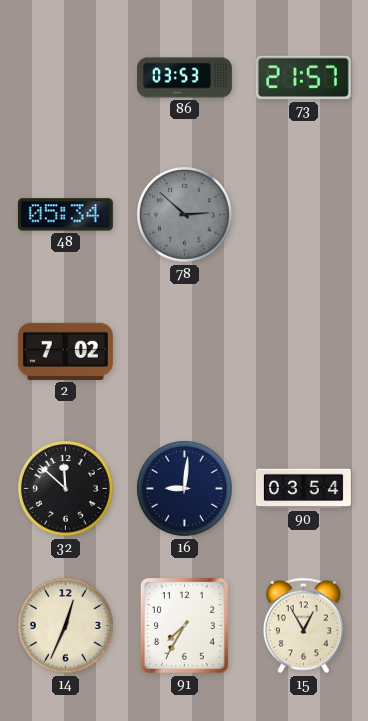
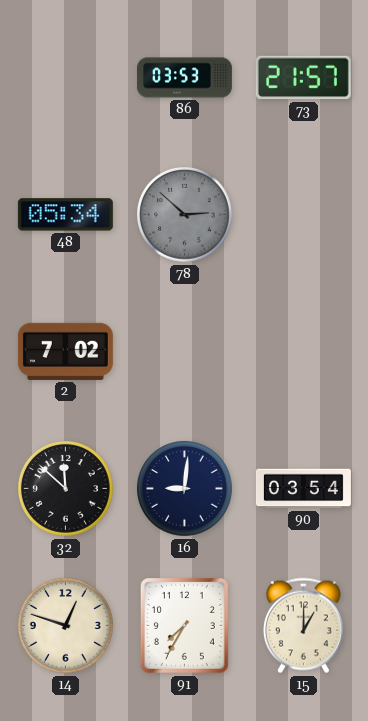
14: 12:34 -> 12:48 (66, 626)
15: 12:55 -> 1:00 (303, 626)
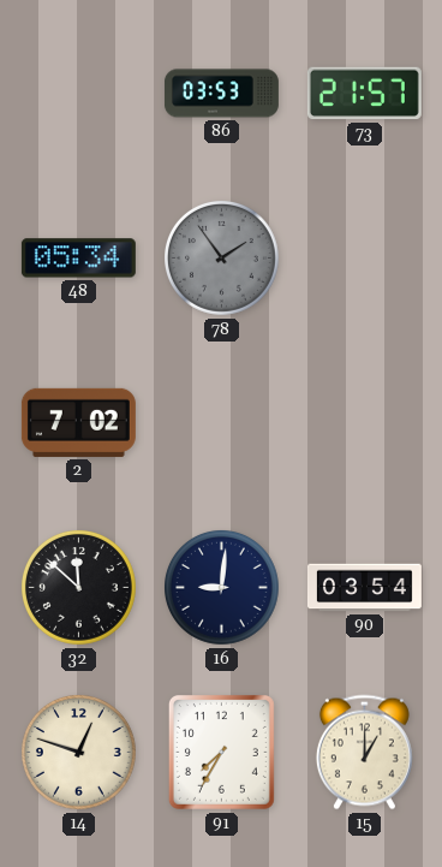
78: 2:52 -> 1:54 (222, 259)
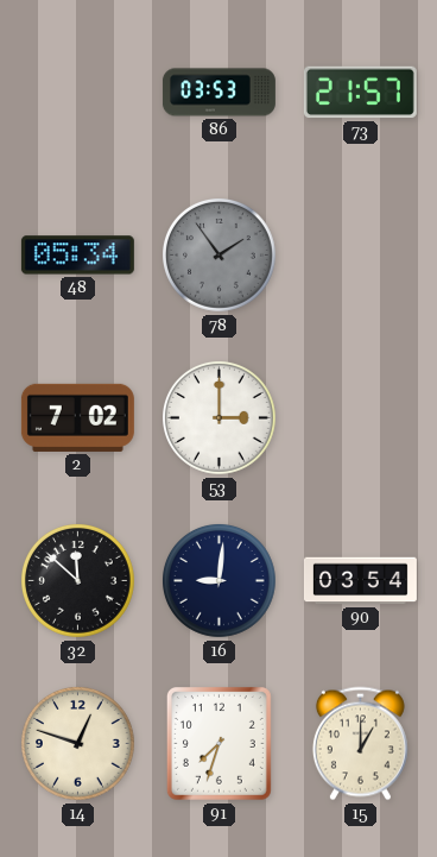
53: none -> 3:00 (220, 418)
91: 7:35 -> 7:33 (218, 743)
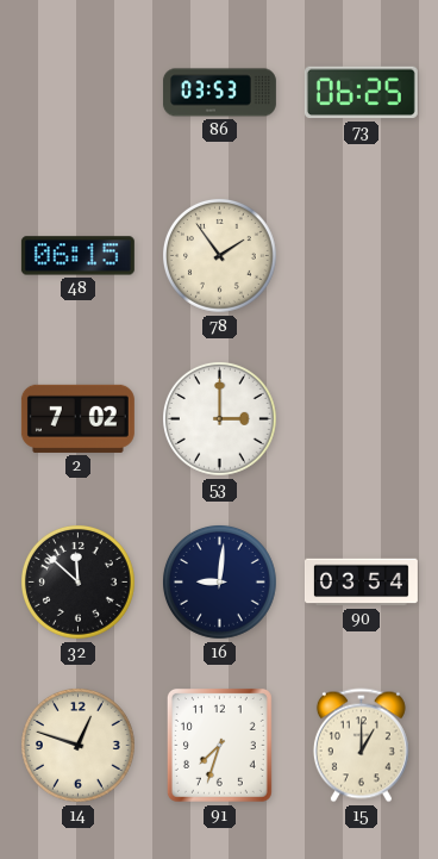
73: 21:57 -> 06:25 (361, 93)
48: 05:34 -> 06:15 (77, 256)
78 dial: grey -> cream (220, 256)
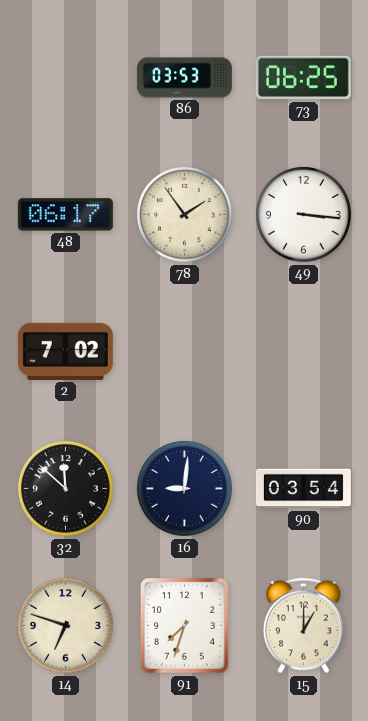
48: 06:15 -> 06:17 (65, 215)
49: none -> 3:16 (304, 215)
53: 3:00 -> none (220, 419)
14: 12:48 -> 6:48 (66, 626)
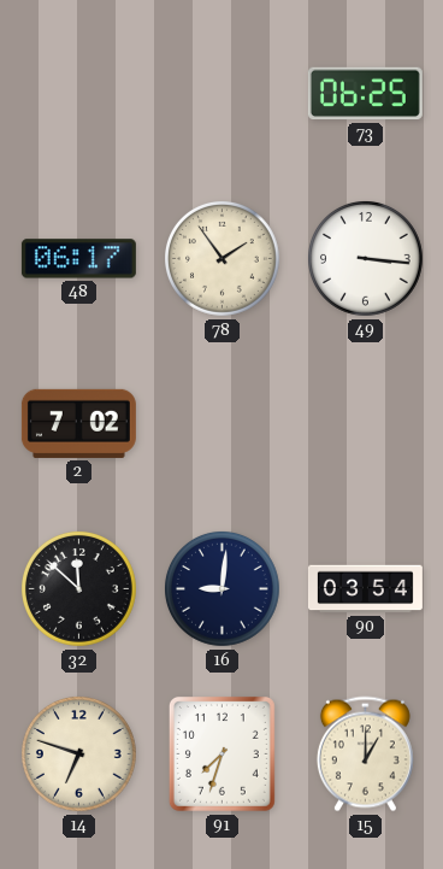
86: 03:53 -> none (184, 78)
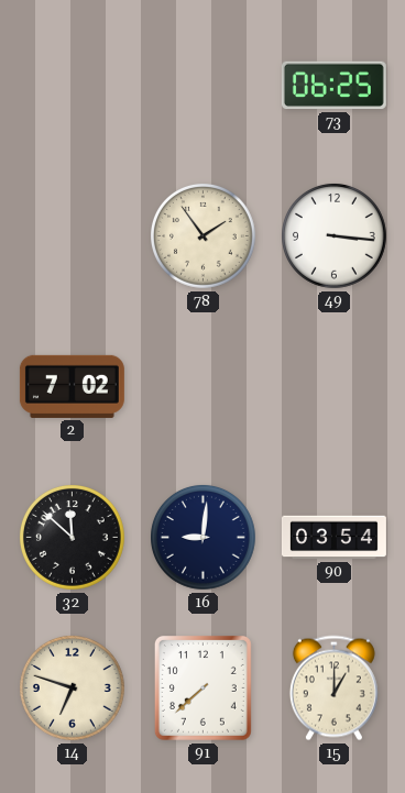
48: 06:17 -> none (78, 259)
91: 7:33 -> 7:38 (202, 687)
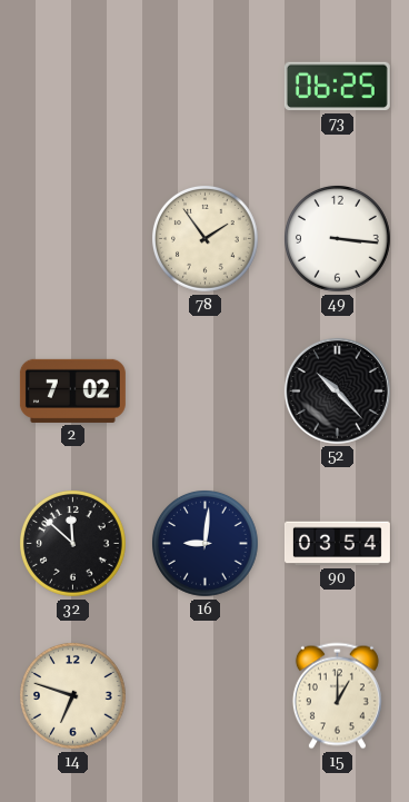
52: none -> 10:23 (337, 390)
91: 7:38 -> none (202, 687)
